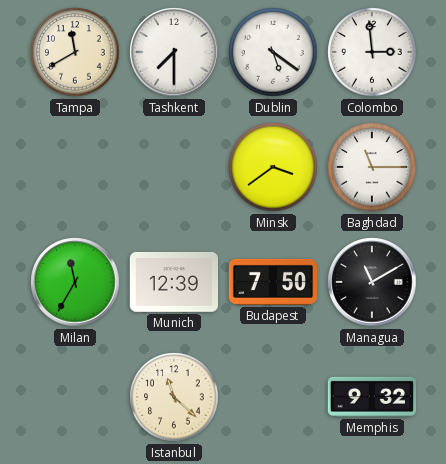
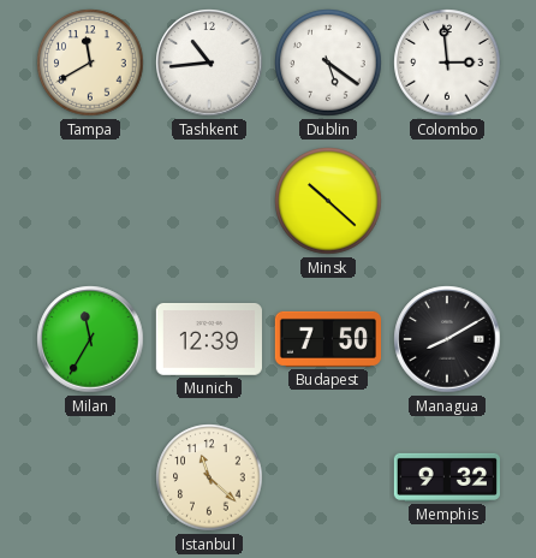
Tashkent: 7:30 -> 10:44 (209, 63)
Minsk: 3:39 -> 10:22 (328, 201)
Baghdad: 11:15 -> none (372, 167)
Managua: 11:10 -> 8:10 (447, 339)
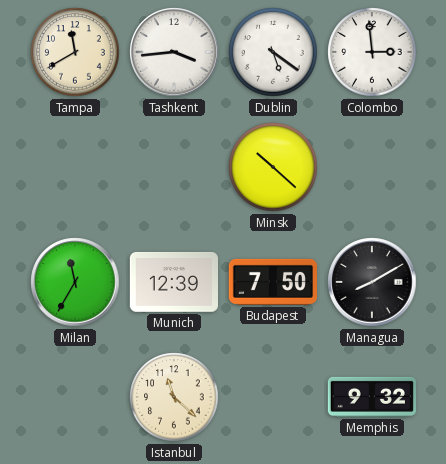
Tashkent: 10:44 -> 3:44 (174, 52)
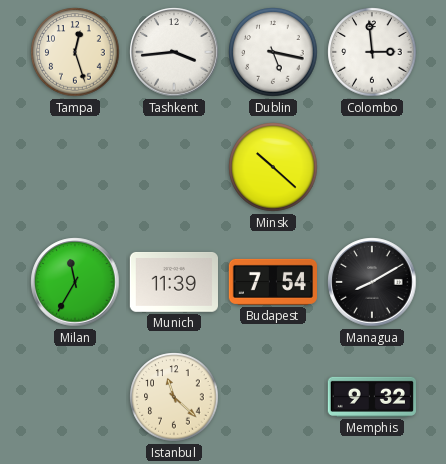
Tampa: 11:40 -> 12:27 (75, 52)
Dublin: 5:21 -> 5:17 (273, 52)
Munich: 12:39 -> 11:39 (173, 282)
Budapest: 7:50 -> 7:54 (272, 282)
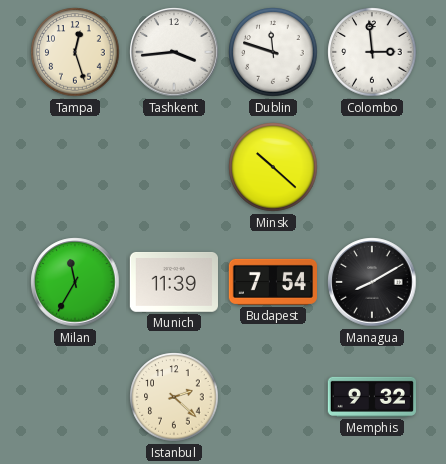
Dublin: 5:17 -> 11:48 (273, 52)
Istanbul: 11:22 -> 2:22 (174, 397)
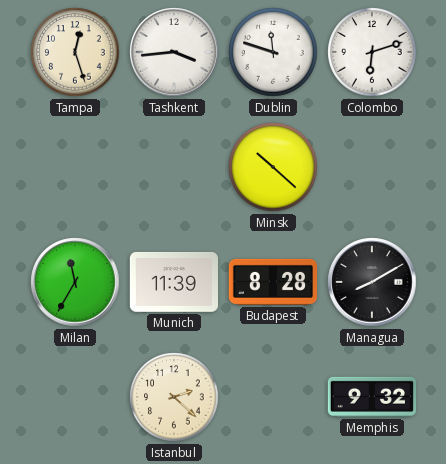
Colombo: 2:59 -> 6:12 (372, 52)
Budapest: 7:54 -> 8:28 (272, 282)
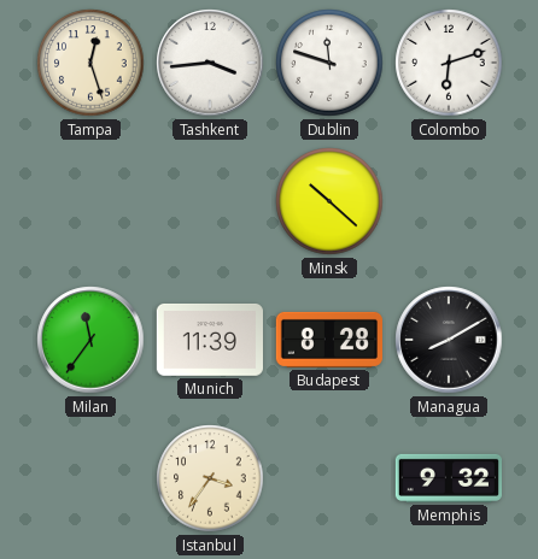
Milan: 11:35 -> 11:36 (90, 340)
Istanbul: 2:22 -> 3:36 (210, 478)
